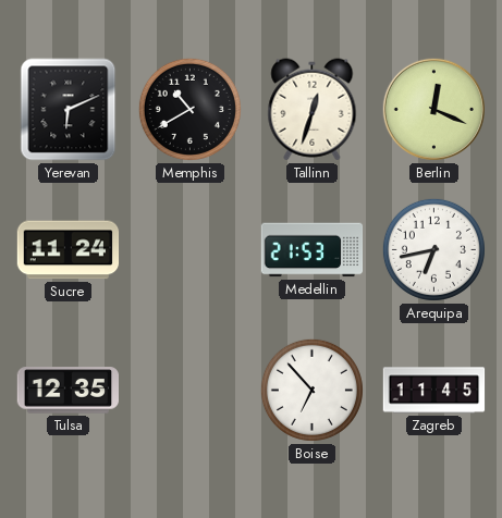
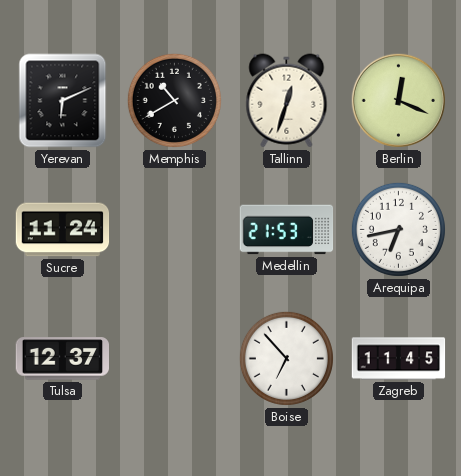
Tulsa: 12:35 -> 12:37 (62, 359)
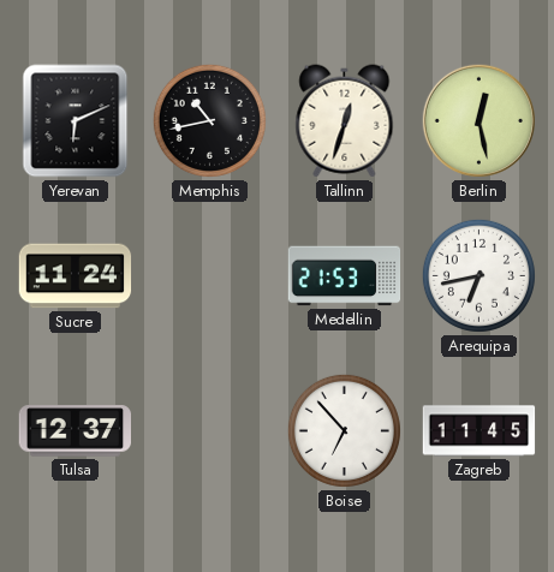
Memphis: 10:40 -> 10:43 (209, 120)
Berlin: 12:19 -> 12:28 (478, 120)
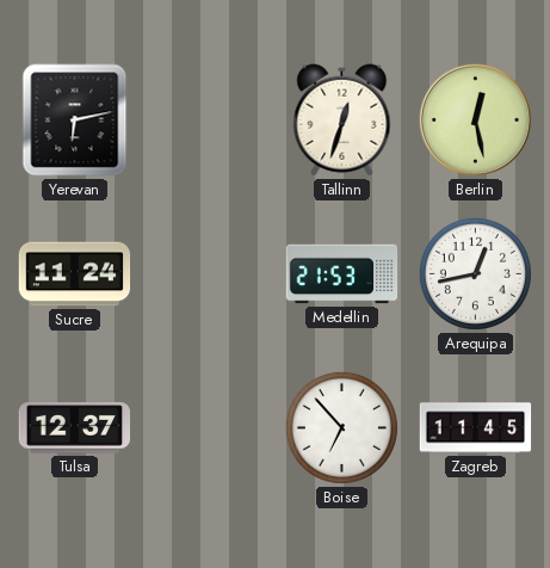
Yerevan: 6:11 -> 6:13 (75, 121)
Memphis: 10:43 -> none (209, 120)
Arequipa: 6:43 -> 12:43 (475, 273)
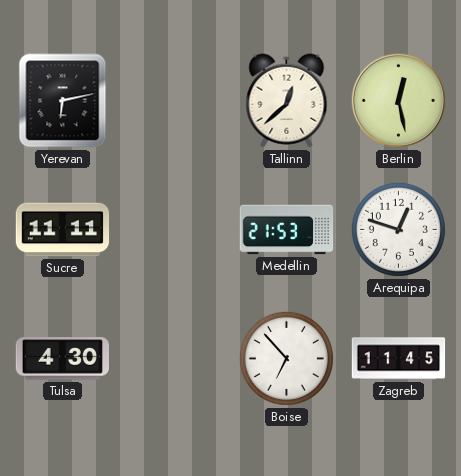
Tallinn: 12:33 -> 12:38 (287, 101)
Sucre: 11:24 -> 11:11 (63, 230)
Arequipa: 12:43 -> 12:48 (398, 229)
Tulsa: 12:37 -> 4:30 (62, 359)
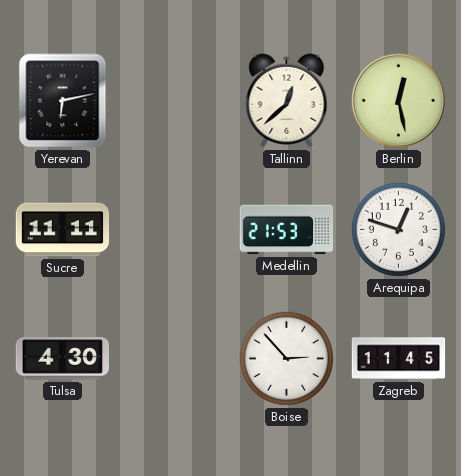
Boise: 6:53 -> 2:53 (286, 358)
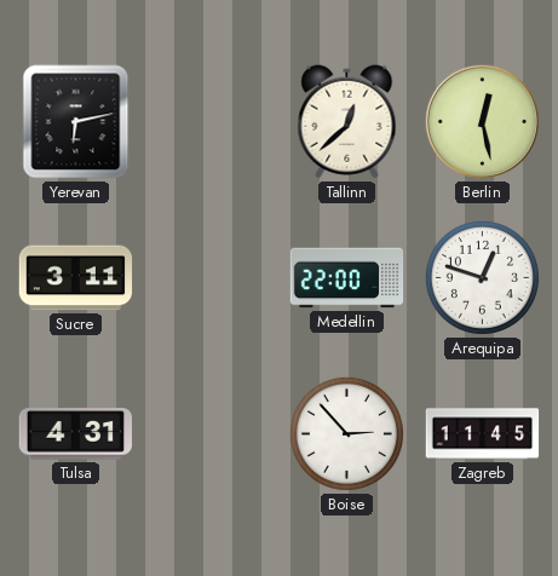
Sucre: 11:11 -> 3:11 (76, 278)
Medellin: 21:53 -> 22:00 (347, 278)
Tulsa: 4:30 -> 4:31 (75, 434)
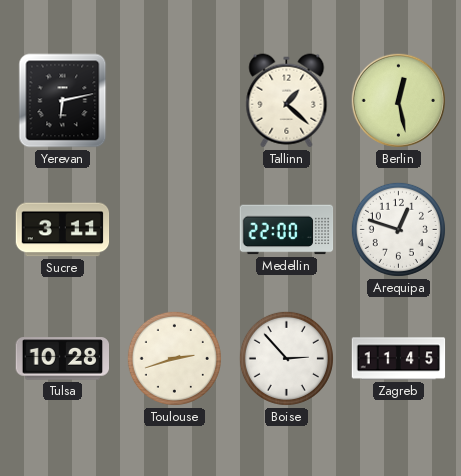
Tallinn: 12:38 -> 1:22 (287, 101)
Tulsa: 4:31 -> 10:28 (62, 359)
Toulouse: none -> 2:42 (174, 358)
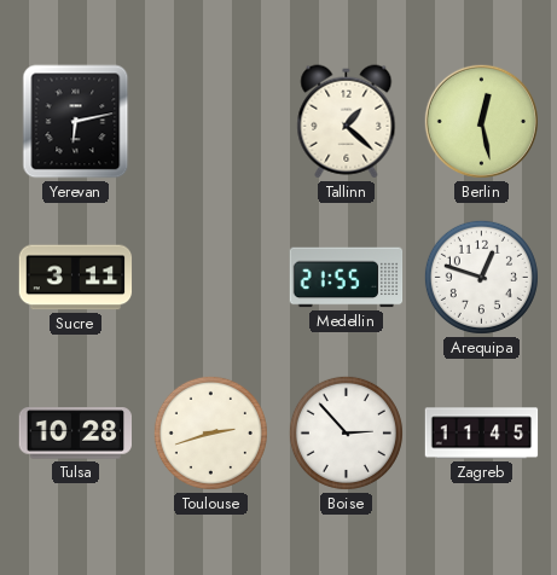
Medellin: 22:00 -> 21:55 (347, 278)
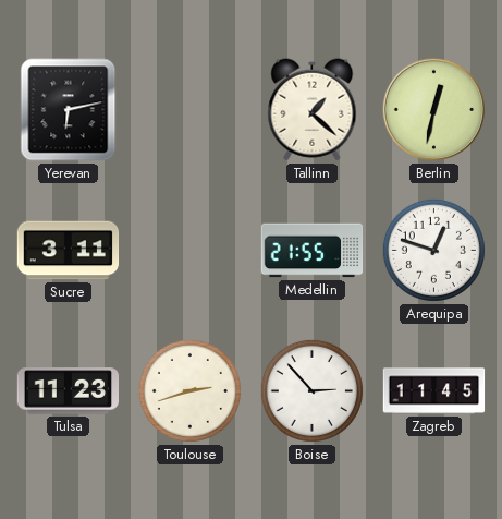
Berlin: 12:28 -> 12:32 (433, 109)
Tulsa: 10:28 -> 11:23 (68, 391)
